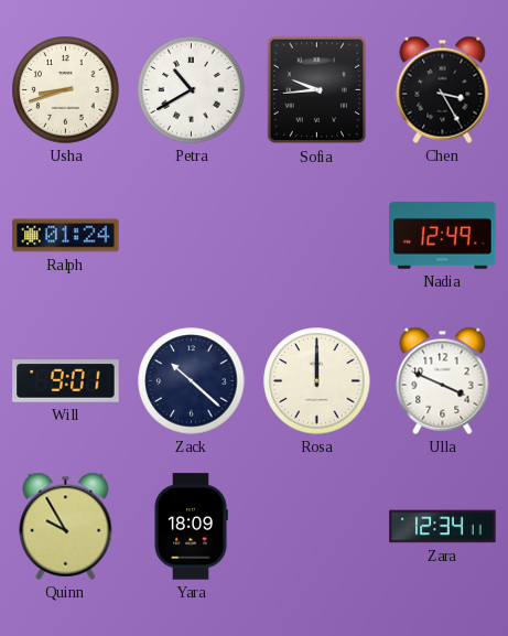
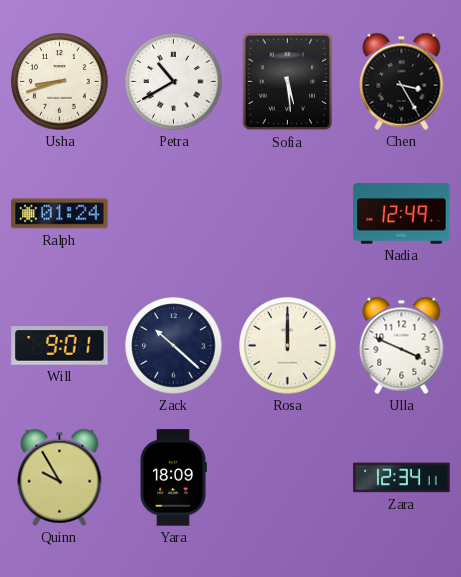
Sofia: 9:44 -> 5:29 (288, 82)
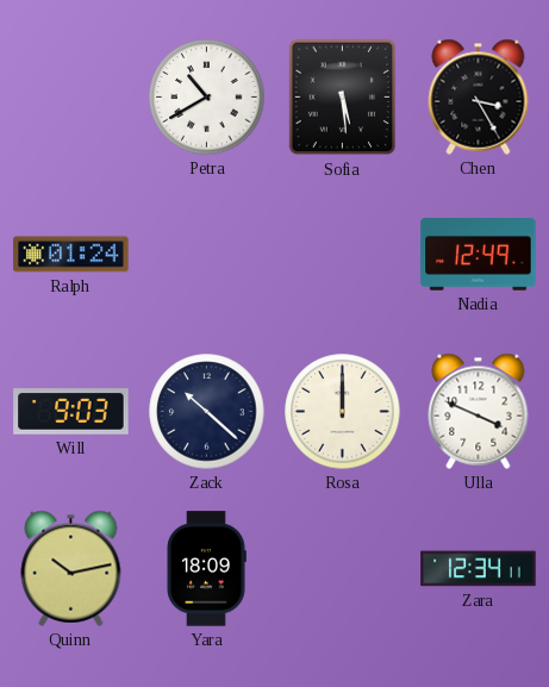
Usha: 8:42 -> none (60, 82)
Will: 9:01 -> 9:03 (71, 412)
Quinn: 9:55 -> 10:13 (71, 568)
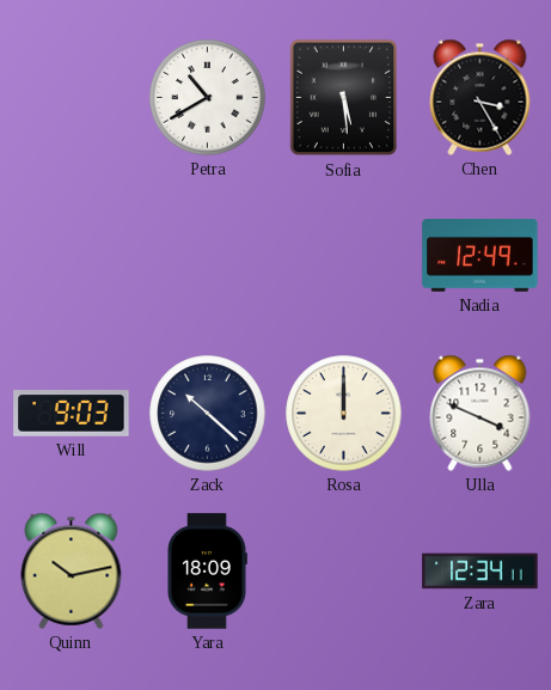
Ralph: 01:24 -> none (71, 255)
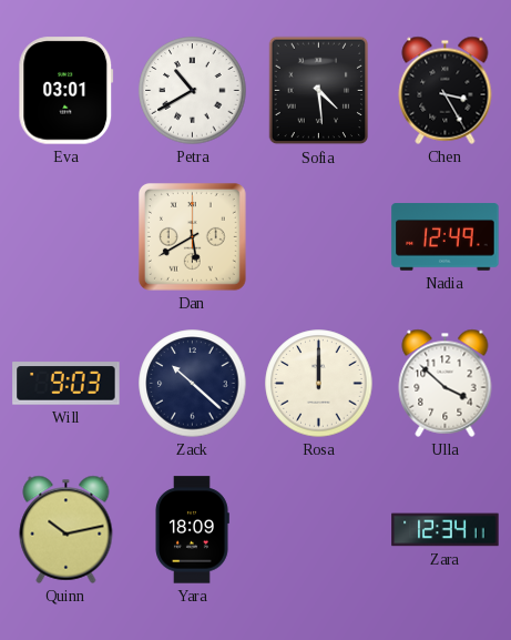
Eva: none -> 03:01 (67, 91)
Sofia: 5:29 -> 4:29 (319, 91)
Dan: none -> 5:40 (192, 236)
Ulla: 3:49 -> 3:52 (446, 383)
